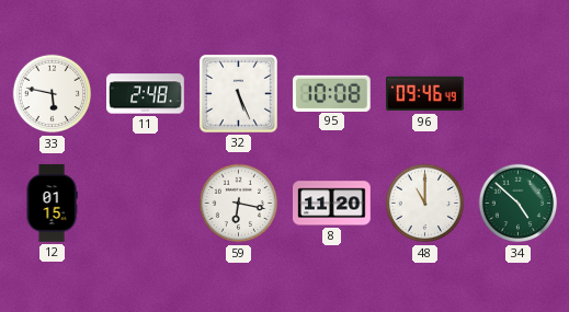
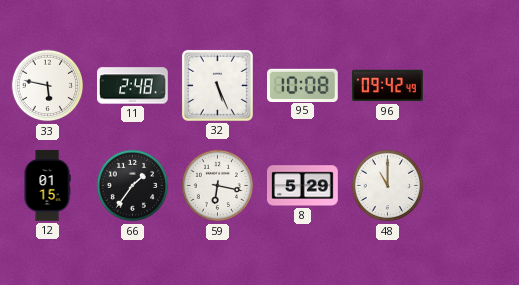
96: 09:46 -> 09:42 (388, 86)
66: none -> 1:36 (133, 186)
8: 11:20 -> 5:29 (303, 186)
34: 4:52 -> none (519, 204)
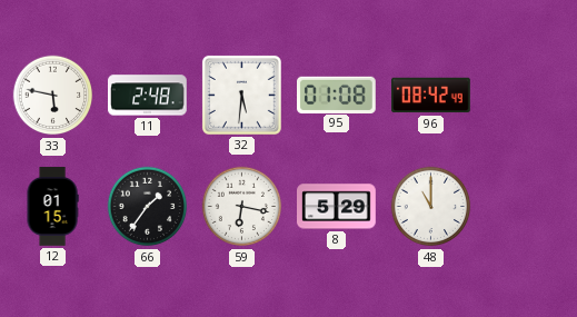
32: 5:26 -> 5:31 (241, 95)
95: 10:08 -> 01:08 (337, 95)
96: 09:42 -> 08:42 (431, 96)
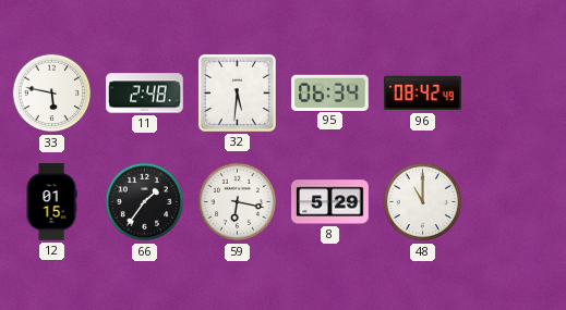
95: 01:08 -> 06:34 (330, 92)
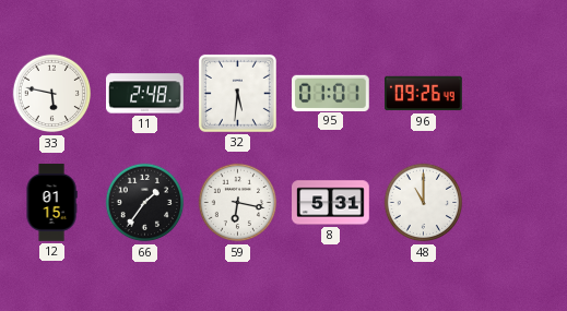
95: 06:34 -> 01:01 (331, 93)
96: 08:42 -> 09:26 (424, 94)
8: 5:29 -> 5:31 (331, 203)
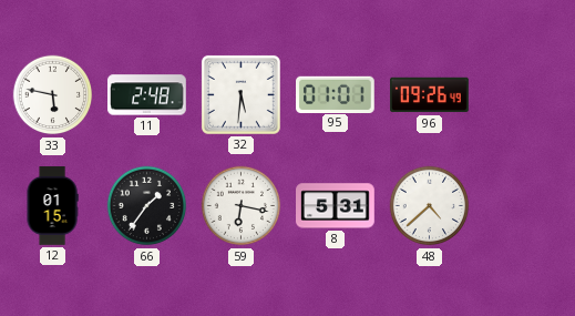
48: 11:00 -> 4:38 (430, 206)
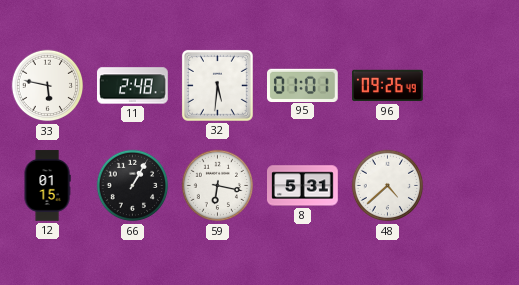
66: 1:36 -> 1:05 (133, 186)
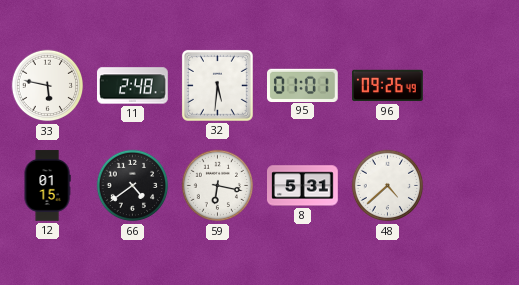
66: 1:05 -> 4:39 (133, 186)
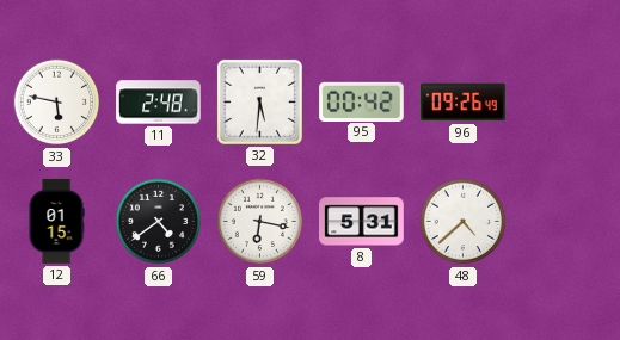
95: 01:01 -> 00:42 (362, 101)
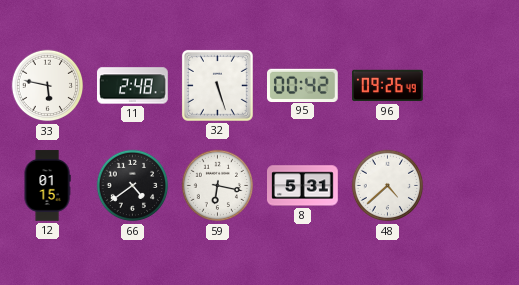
32: 5:31 -> 5:27 (217, 85)
